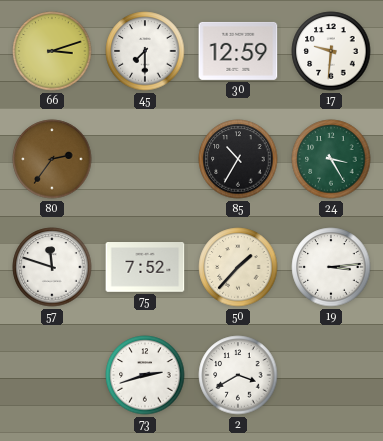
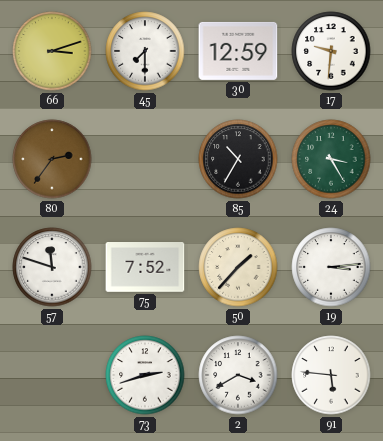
91: none -> 5:46 (331, 375)
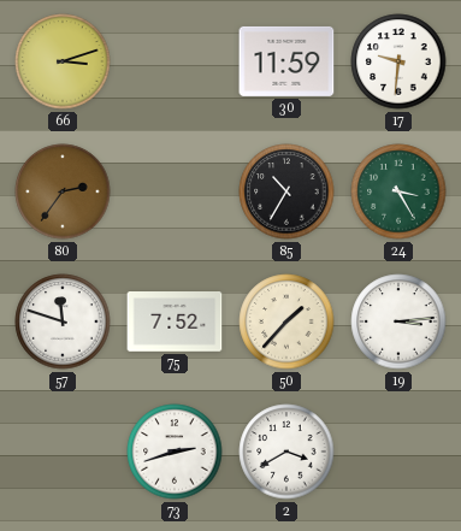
45: 7:30 -> none (145, 51)
30: 12:59 -> 11:59 (286, 61)
91: 5:46 -> none (331, 375)
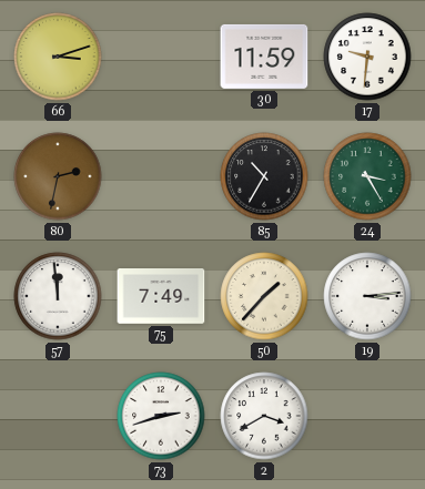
80: 2:36 -> 2:32 (58, 176)
57: 11:48 -> 11:59 (58, 296)
75: 7:52 -> 7:49 (161, 297)
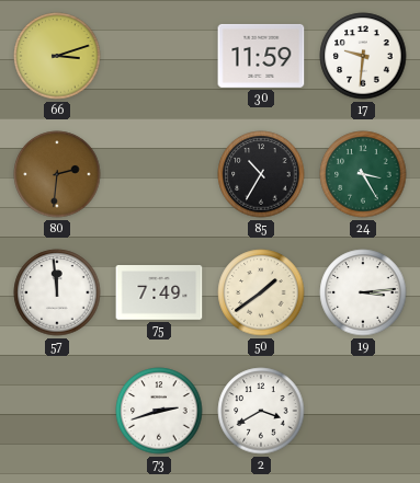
80: 2:32 -> 2:31 (57, 174)
50: 1:37 -> 1:39 (261, 292)
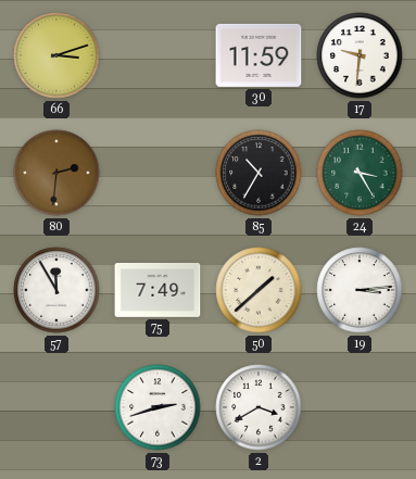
57: 11:59 -> 11:55 (56, 290)
50: 1:39 -> 1:38 (259, 290)
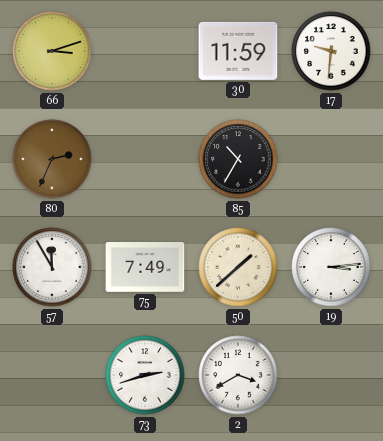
80: 2:31 -> 2:34 (52, 159)
24: 3:25 -> none (360, 173)
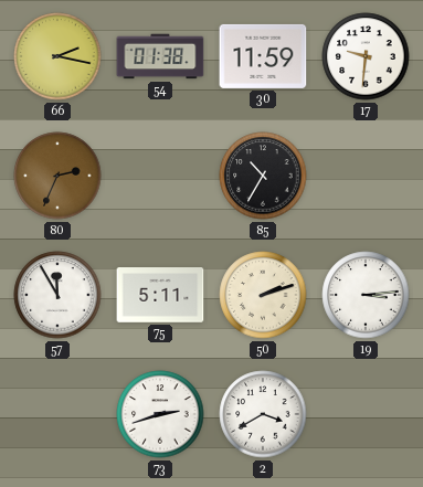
66: 3:12 -> 2:17 (57, 56)
54: none -> 01:38 (160, 56)
75: 7:49 -> 5:11 (160, 296)
50: 1:38 -> 2:12 (263, 295)
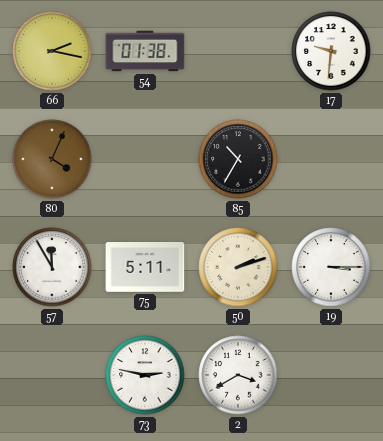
30: 11:59 -> none (263, 56)
80: 2:34 -> 4:04 (52, 159)
19: 3:14 -> 3:15 (331, 267)
73: 2:42 -> 2:47 (145, 375)
